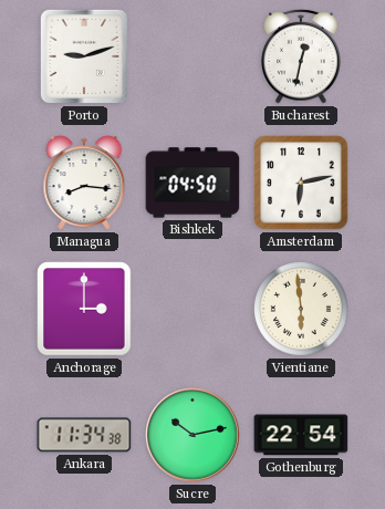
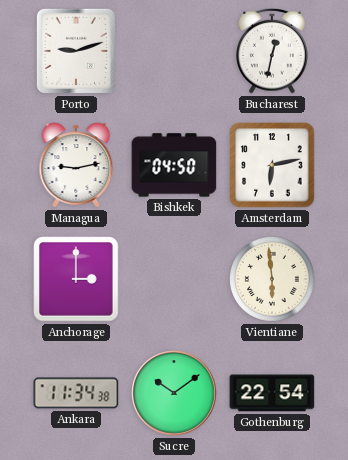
Managua: 8:16 -> 9:13 (76, 165)
Sucre: 10:13 -> 10:09 (174, 393)
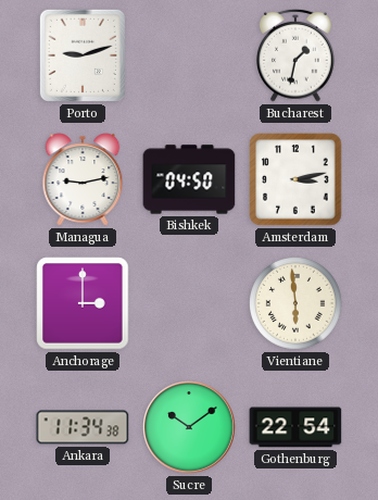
Bucharest: 12:32 -> 1:32 (297, 55)
Amsterdam: 6:13 -> 3:13 (295, 179)
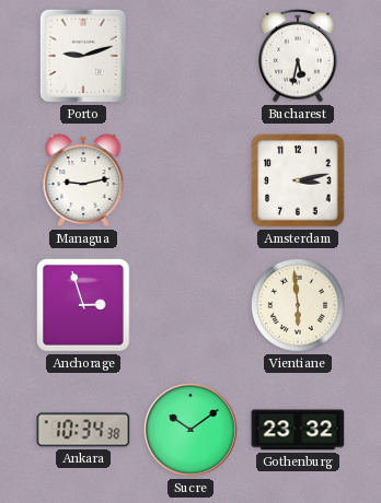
Bucharest: 1:32 -> 5:32 (299, 56)
Bishkek: 04:50 -> none (189, 179)
Anchorage: 3:00 -> 2:57 (83, 305)
Ankara: 11:34 -> 10:34 (83, 430)
Gothenburg: 22:54 -> 23:32 (298, 430)
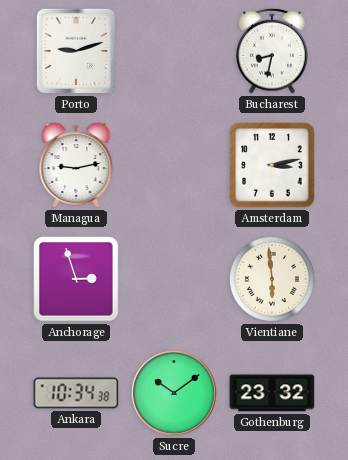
Bucharest: 5:32 -> 8:32 (273, 51)
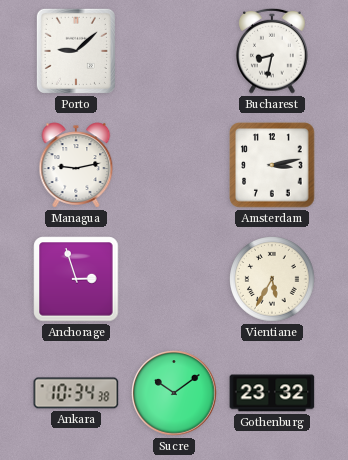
Porto: 9:12 -> 9:08 (76, 51)
Vientiane: 5:59 -> 5:35 (273, 280)
